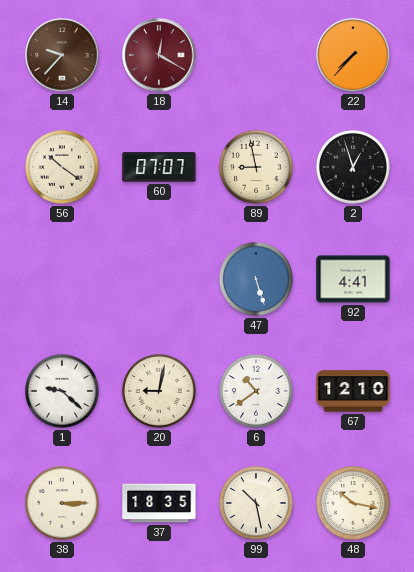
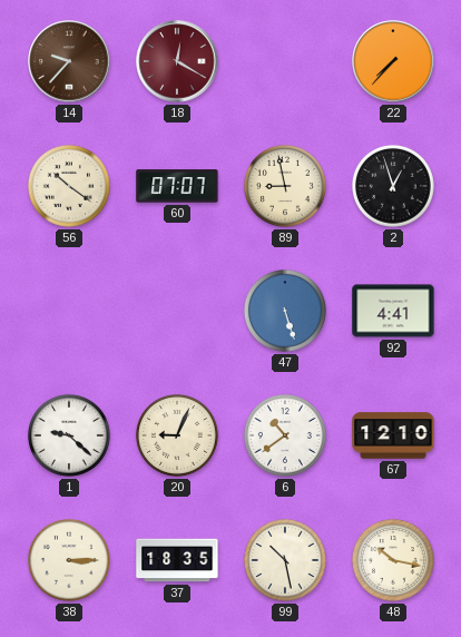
20: 9:02 -> 9:04 (177, 435)
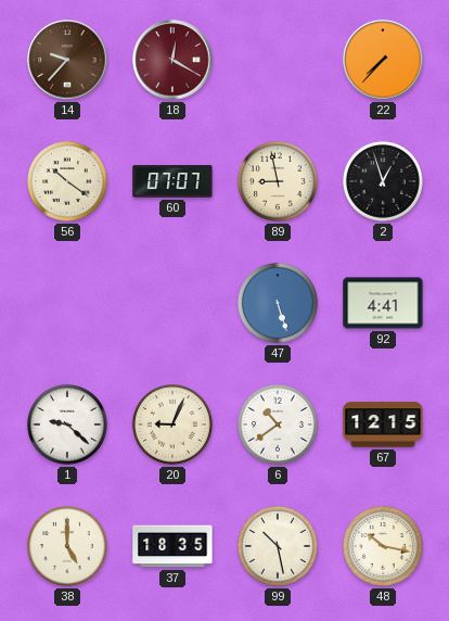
67: 12:10 -> 12:15 (383, 424)
38: 3:15 -> 5:00 (67, 546)
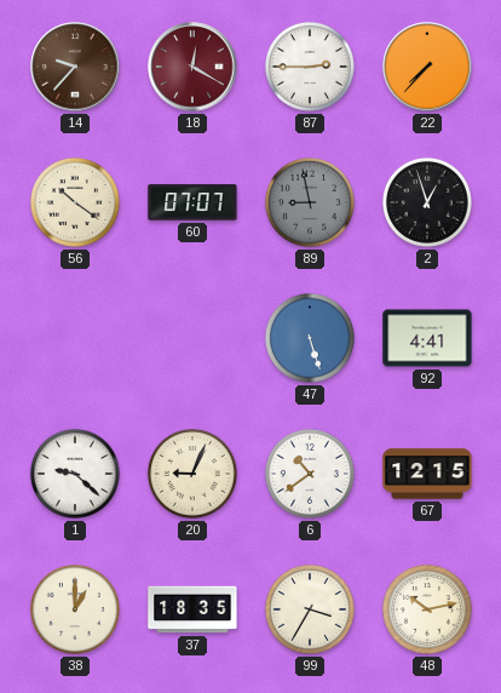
87: none -> 2:45 (310, 67)
89 dial: cream -> grey (310, 202)
38: 5:00 -> 1:00 (75, 609)
99: 10:28 -> 3:35 (310, 609)
48: 10:17 -> 10:13 (427, 609)
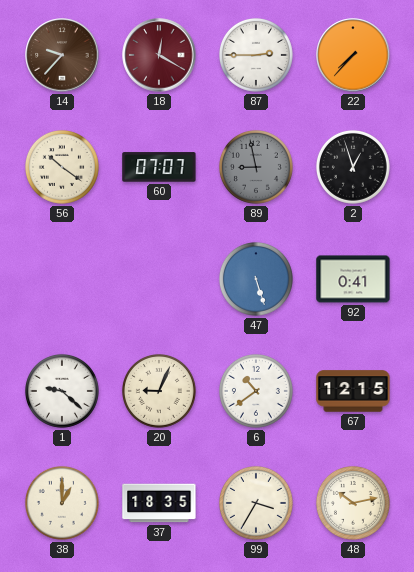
92: 4:41 -> 0:41 (353, 279)
